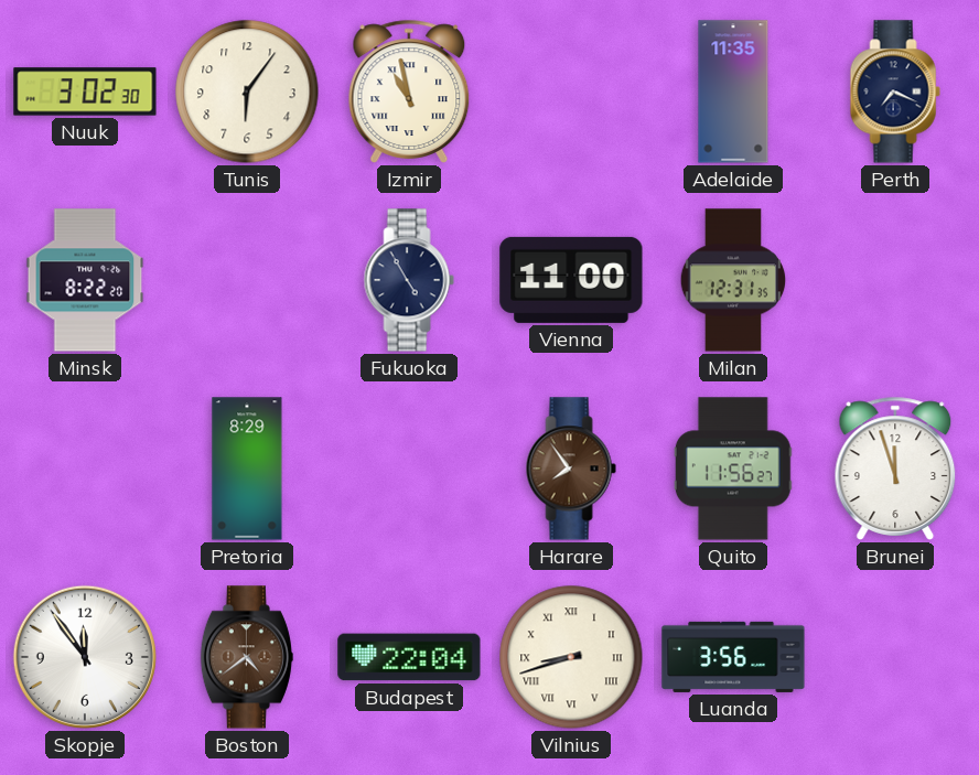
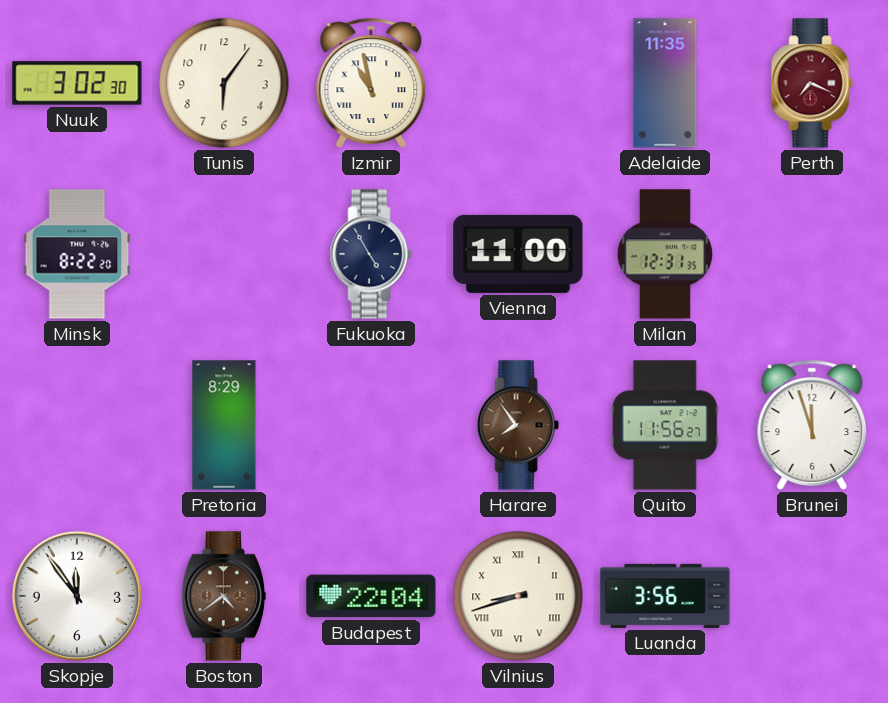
Perth dial: navy -> burgundy (812, 83)
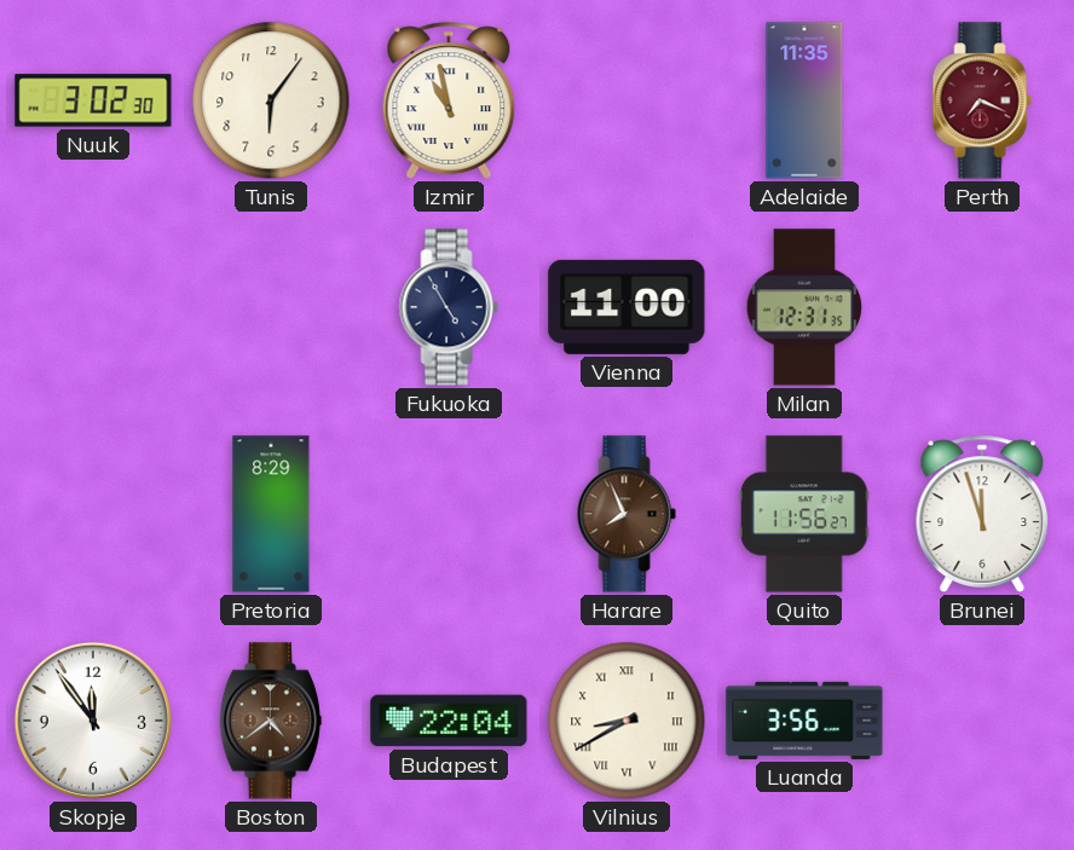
Minsk: 8:22 -> none (77, 254)
Harare: 7:54 -> 7:56 (626, 514)
Vilnius: 8:42 -> 8:40 (626, 721)
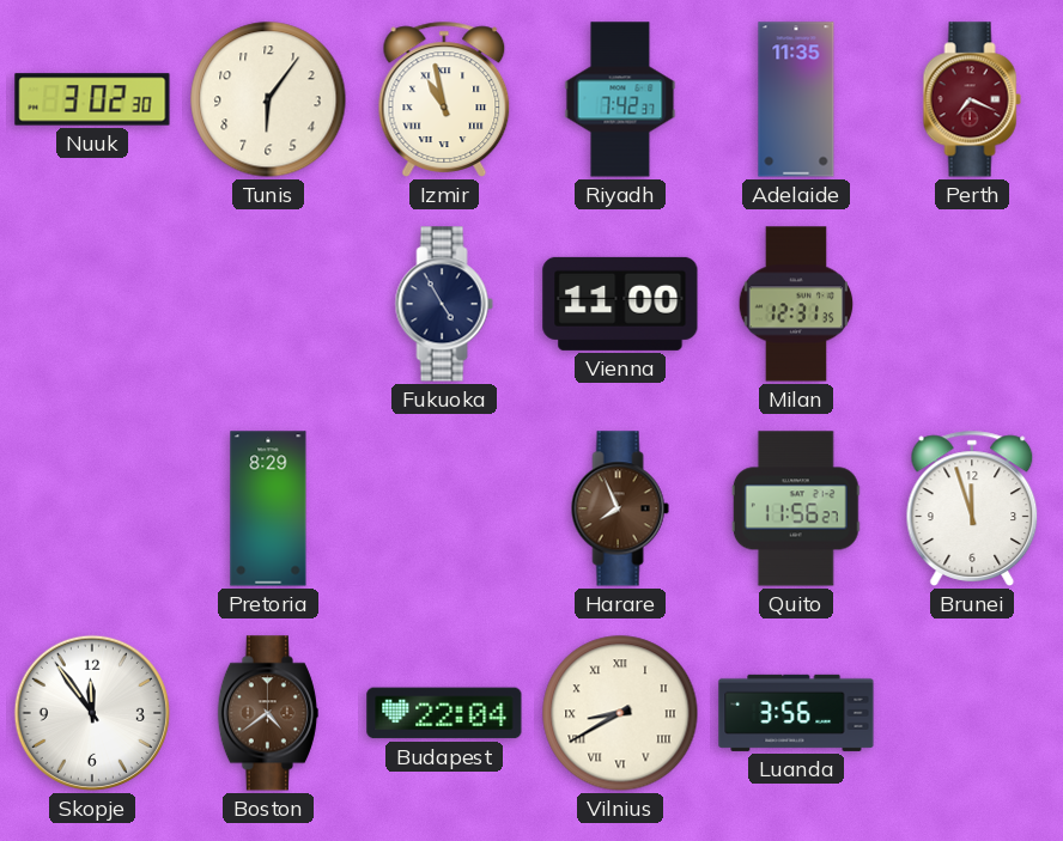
Riyadh: none -> 7:42 (620, 99)
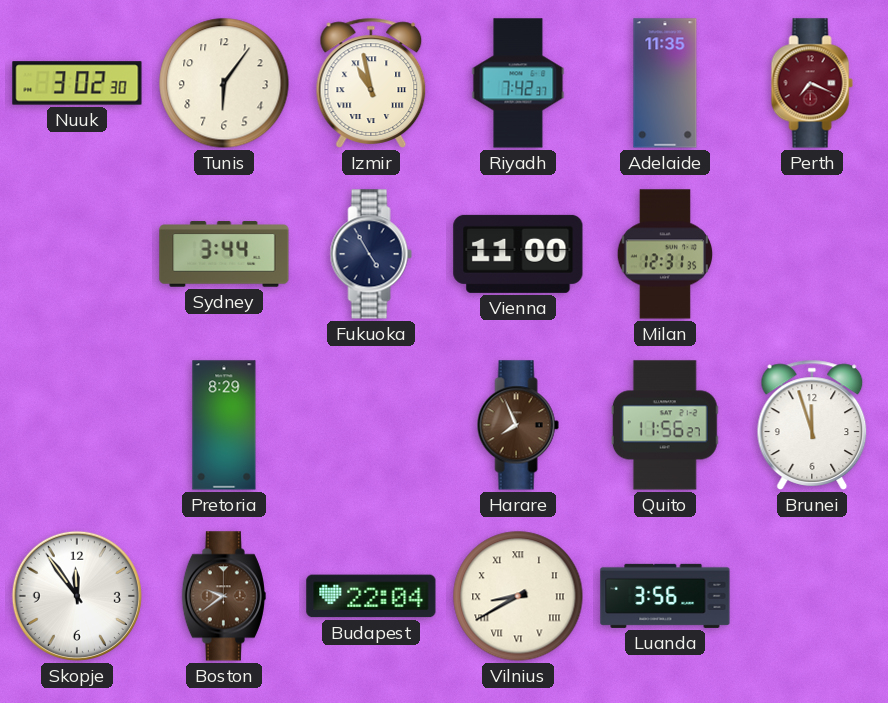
Sydney: none -> 3:44 (224, 254)
Boston: 4:39 -> 9:39 (224, 596)
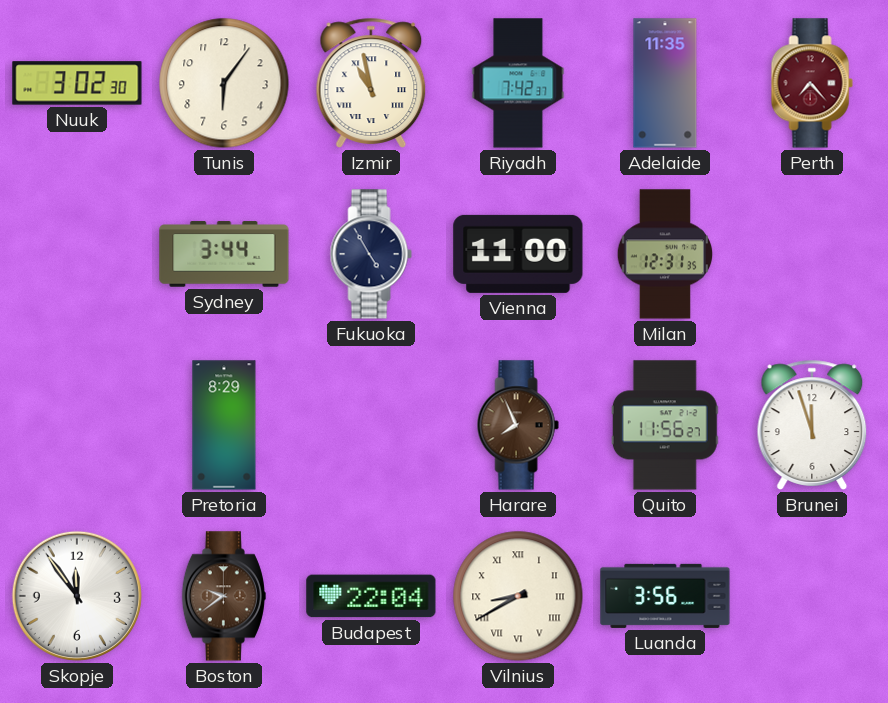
Perth: 7:19 -> 7:23 (812, 83)
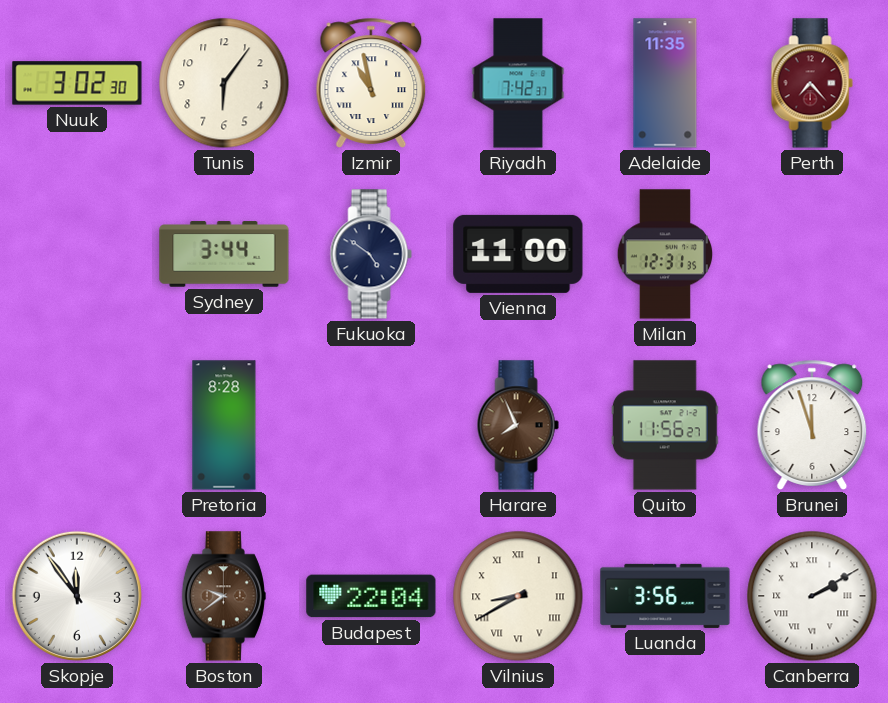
Fukuoka: 4:55 -> 4:51 (371, 254)
Pretoria: 8:29 -> 8:28 (224, 425)
Canberra: none -> 2:10 (812, 596)
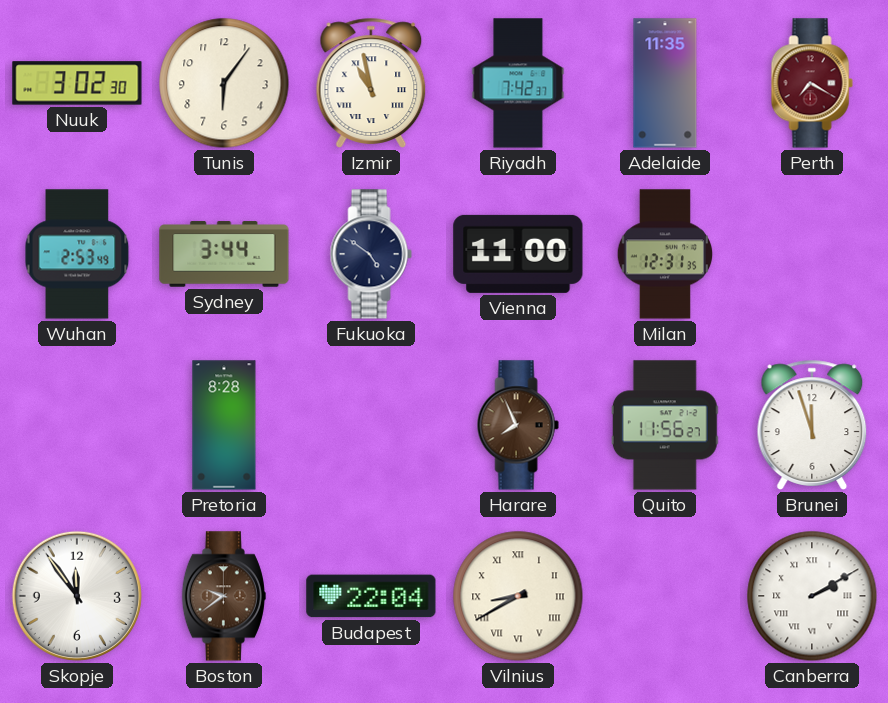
Perth: 7:23 -> 7:20 (812, 83)
Wuhan: none -> 2:53 (77, 254)
Luanda: 3:56 -> none (665, 596)
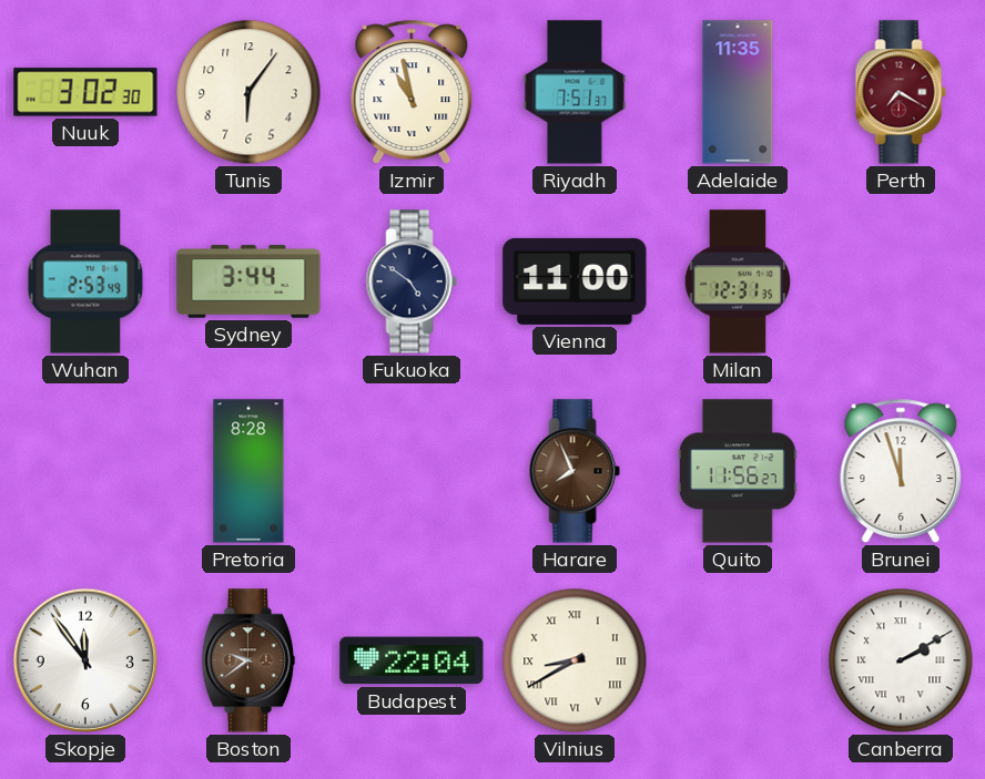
Riyadh: 7:42 -> 7:51 (575, 92)
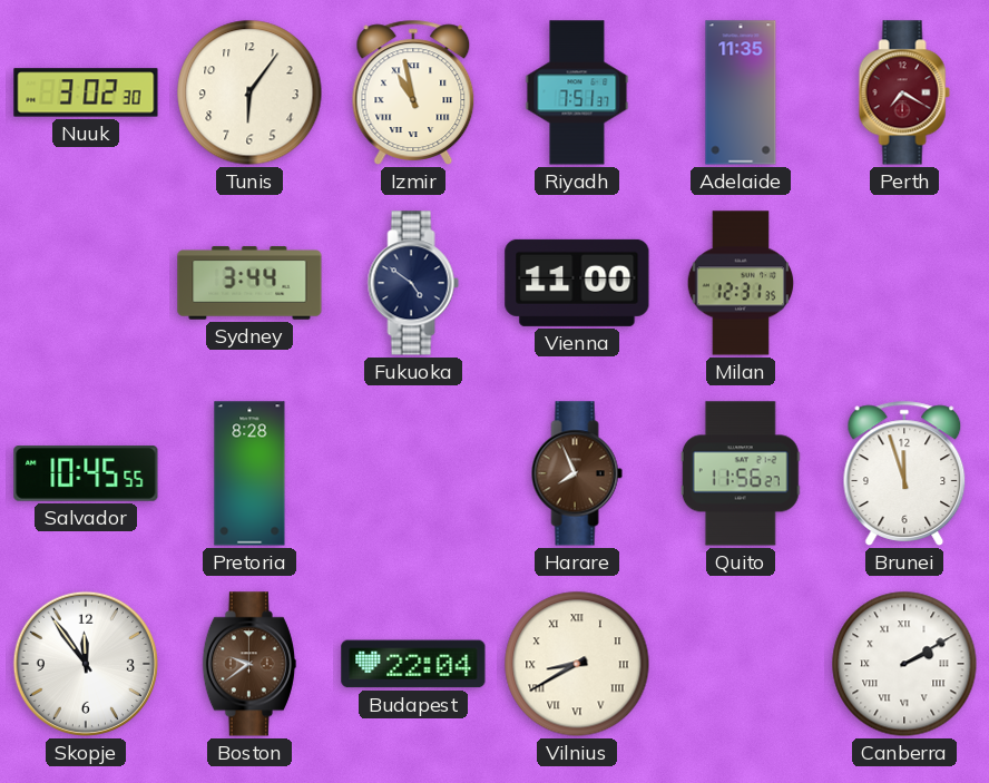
Wuhan: 2:53 -> none (85, 281)
Salvador: none -> 10:45 (86, 474)
